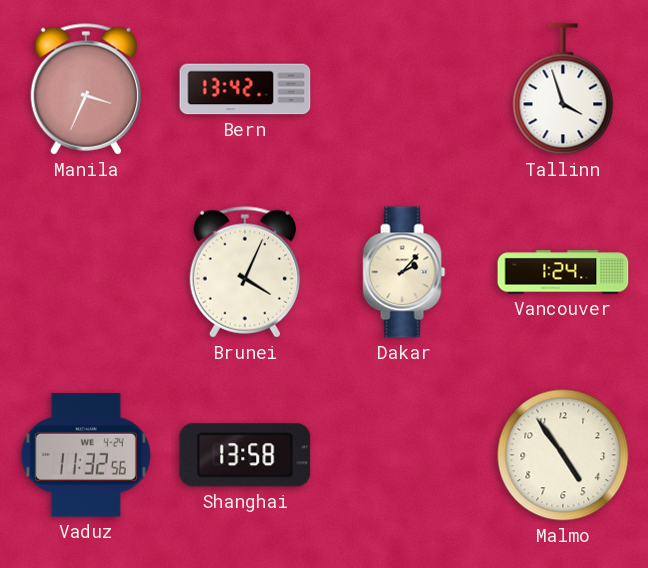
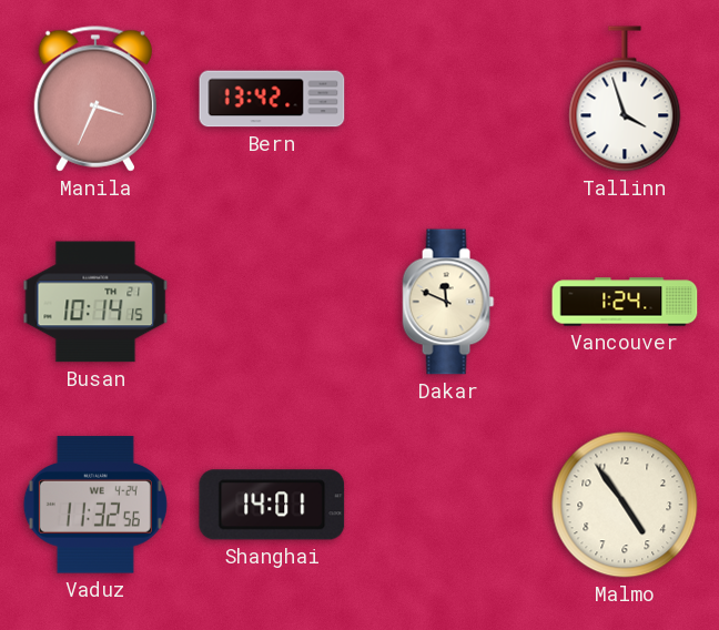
Busan: none -> 10:14 (95, 302)
Brunei: 4:04 -> none (245, 272)
Dakar: 2:07 -> 11:49 (448, 302)
Shanghai: 13:58 -> 14:01 (272, 505)
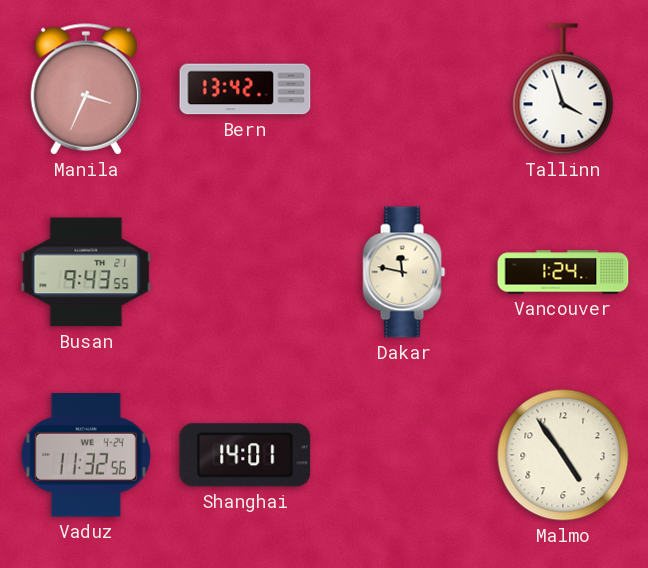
Busan: 10:14 -> 9:43 (86, 272)
Dakar: 11:49 -> 11:47 (404, 272)
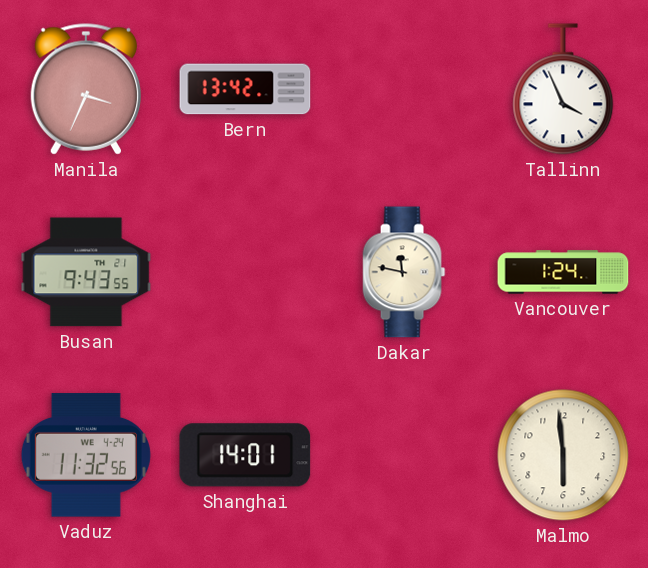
Tallinn: 3:57 -> 3:56 (563, 89)
Malmo: 4:54 -> 5:59 (563, 455)
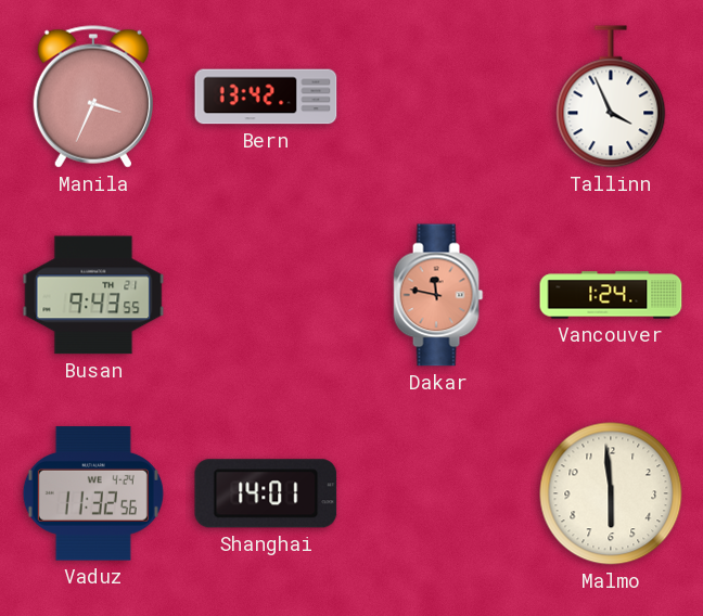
Dakar dial: cream -> salmon (438, 295)
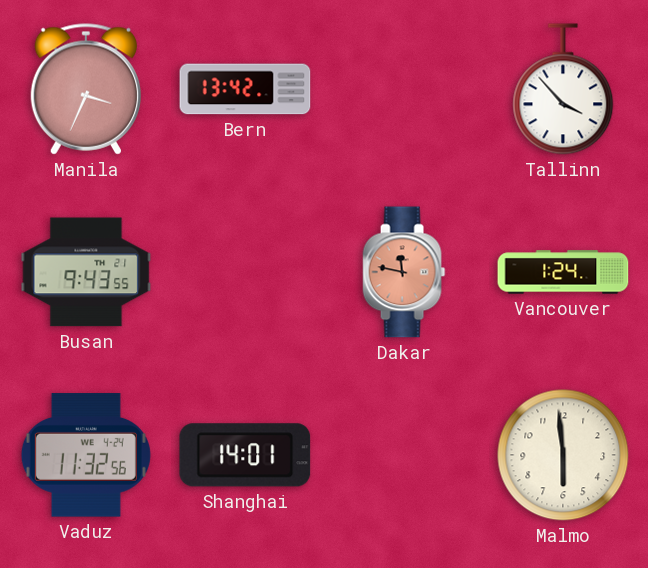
Tallinn: 3:56 -> 3:53 (563, 89)
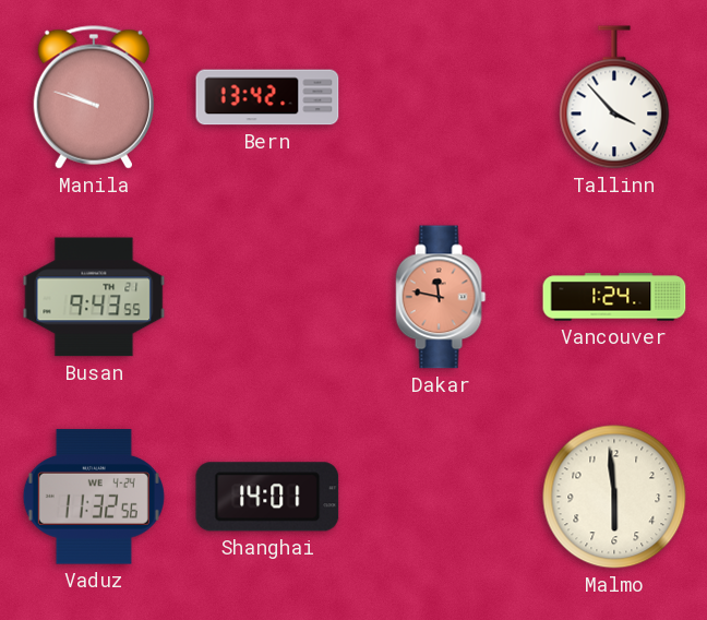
Manila: 3:34 -> 9:48 (94, 97)
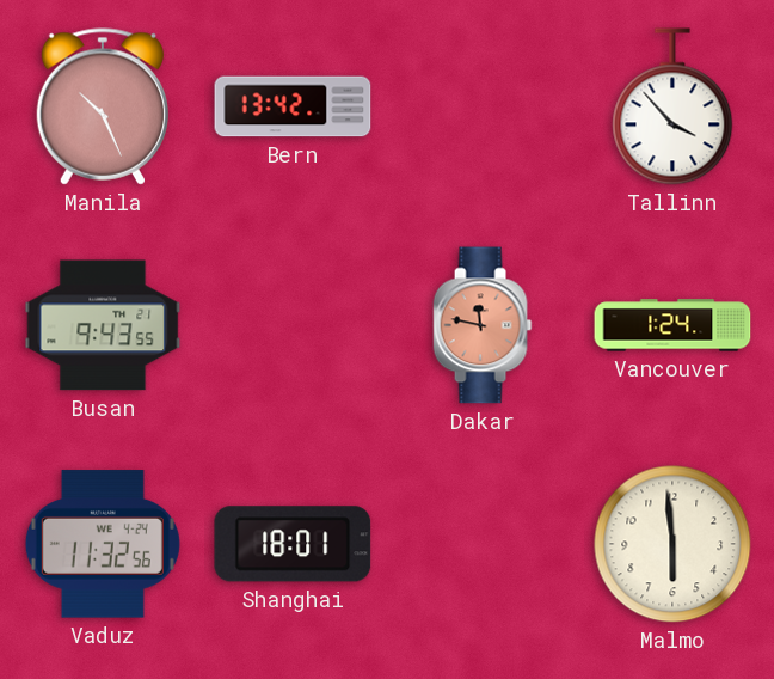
Manila: 9:48 -> 10:26 (103, 106)
Shanghai: 14:01 -> 18:01 (293, 544)
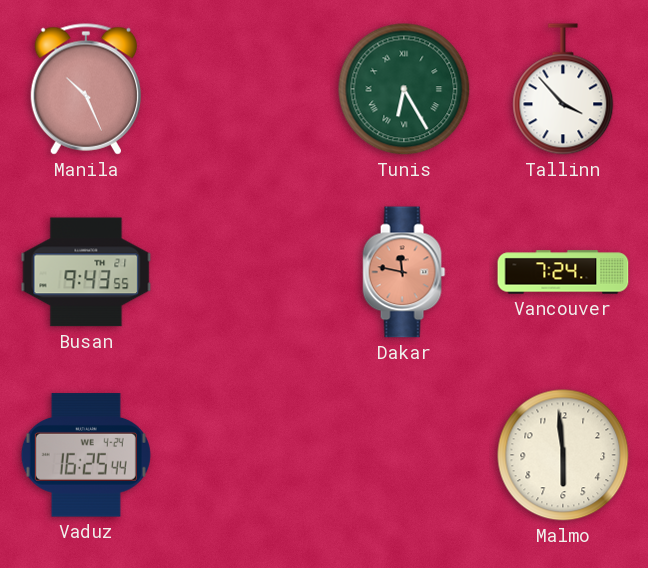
Bern: 13:42 -> none (293, 106)
Tunis: none -> 6:25 (404, 89)
Vancouver: 1:24 -> 7:24 (563, 272)
Vaduz: 11:32 -> 16:25 (86, 455)
Shanghai: 18:01 -> none (293, 544)
